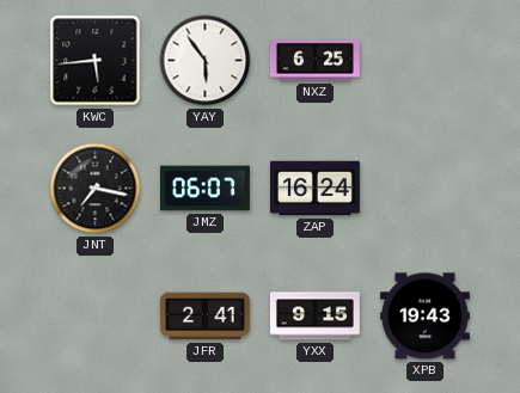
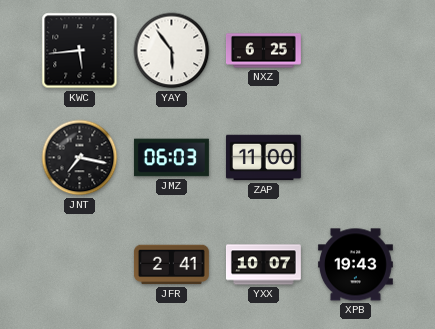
JMZ: 06:07 -> 06:03 (171, 158)
ZAP: 16:24 -> 11:00 (263, 158)
YXX: 9:15 -> 10:07 (263, 265)
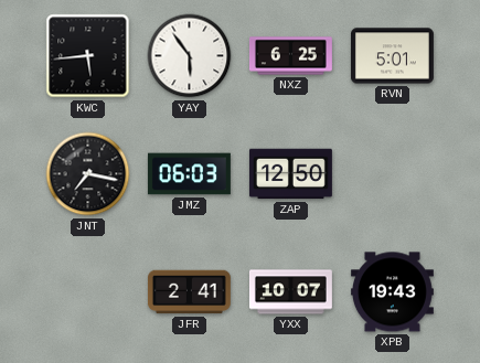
RVN: none -> 5:01 (392, 56)
ZAP: 11:00 -> 12:50 (290, 174)
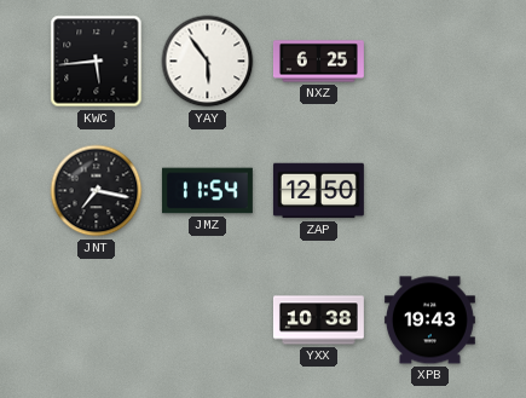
RVN: 5:01 -> none (392, 56)
JMZ: 06:03 -> 11:54 (207, 191)
JFR: 2:41 -> none (189, 292)
YXX: 10:07 -> 10:38 (318, 321)
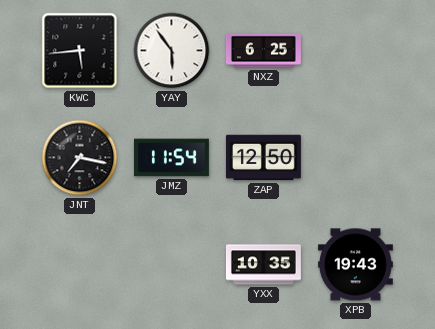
YXX: 10:38 -> 10:35 (263, 265)
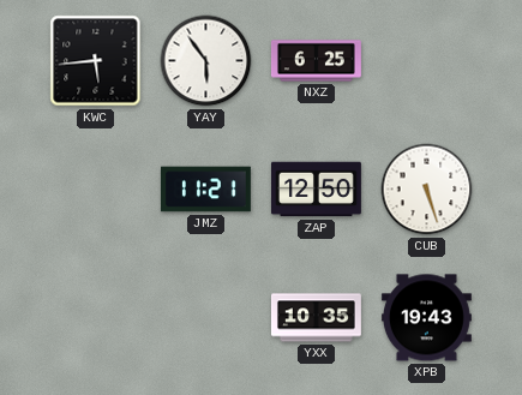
JNT: 7:17 -> none (80, 158)
JMZ: 11:54 -> 11:21 (205, 190)
CUB: none -> 5:27 (427, 190)
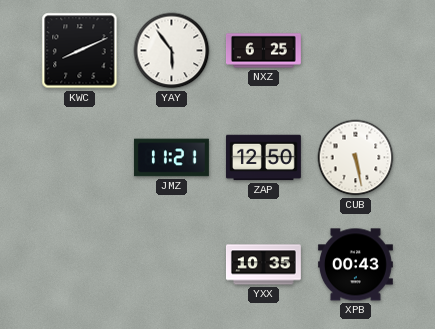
KWC: 5:44 -> 8:11 (80, 51)
CUB: 5:27 -> 5:28 (356, 158)
XPB: 19:43 -> 00:43 (355, 265)
